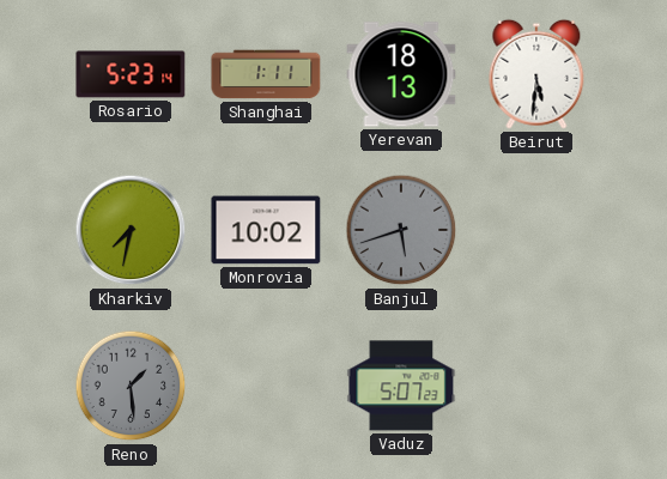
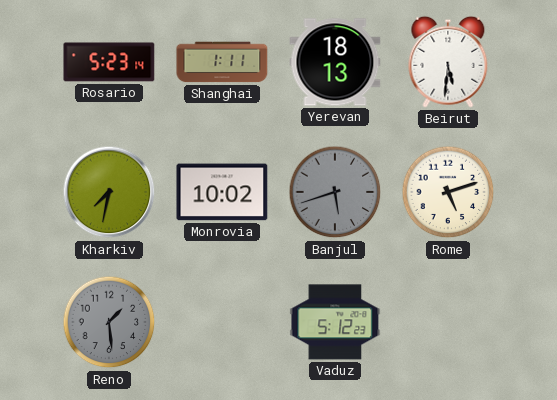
Rome: none -> 5:12 (448, 192)
Vaduz: 5:07 -> 5:12 (335, 322)
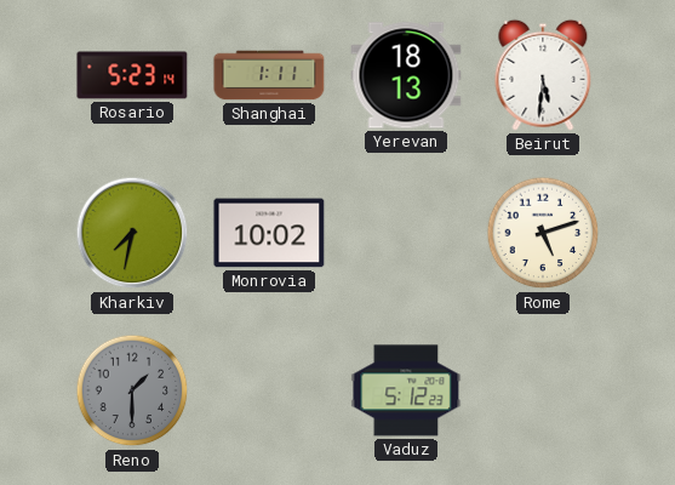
Banjul: 5:42 -> none (335, 192)
Reno: 1:29 -> 1:30 (132, 390)
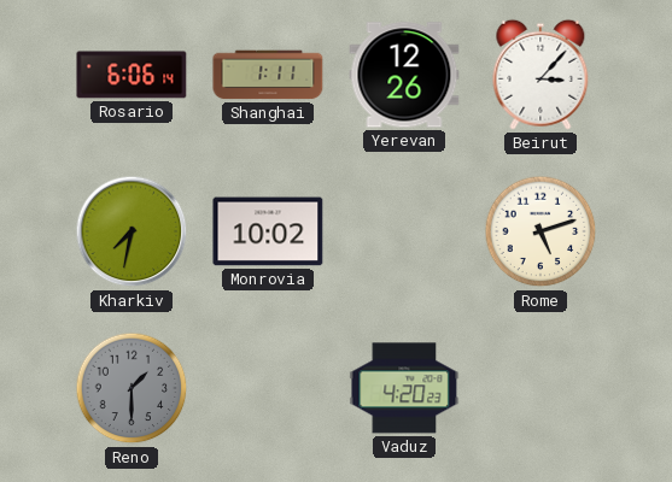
Rosario: 5:23 -> 6:06 (132, 75)
Yerevan: 18:13 -> 12:26 (404, 75)
Beirut: 5:31 -> 3:07 (540, 75)
Vaduz: 5:12 -> 4:20 (404, 388)
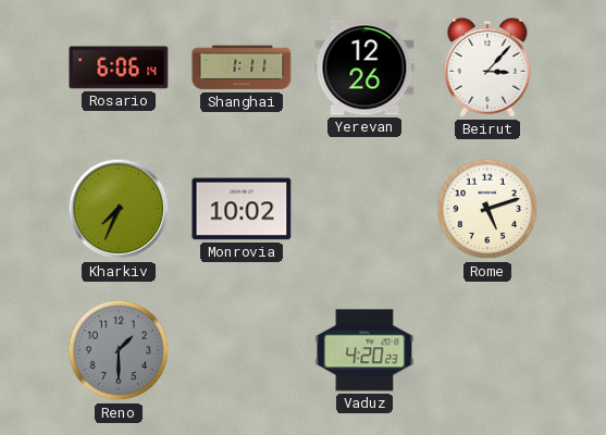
Kharkiv: 7:32 -> 7:34 (119, 209)
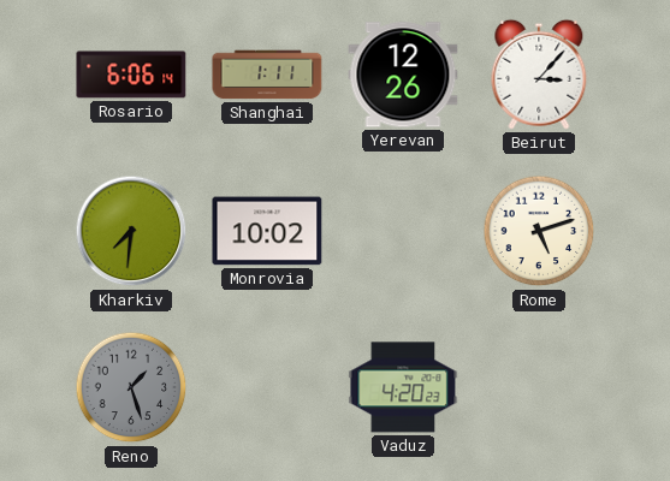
Kharkiv: 7:34 -> 7:31 (131, 231)
Reno: 1:30 -> 1:27 (131, 387)
